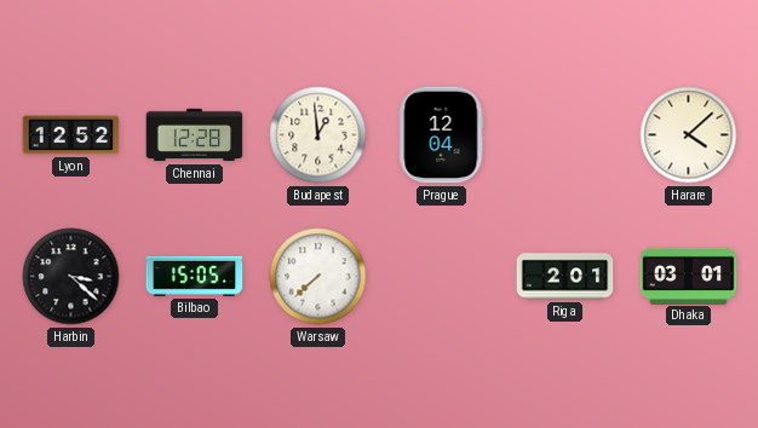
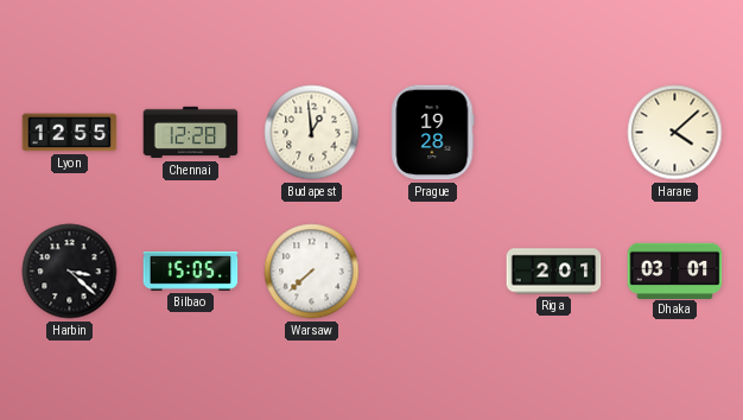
Lyon: 12:52 -> 12:55 (70, 133)
Prague: 12:04 -> 19:28 (432, 133)
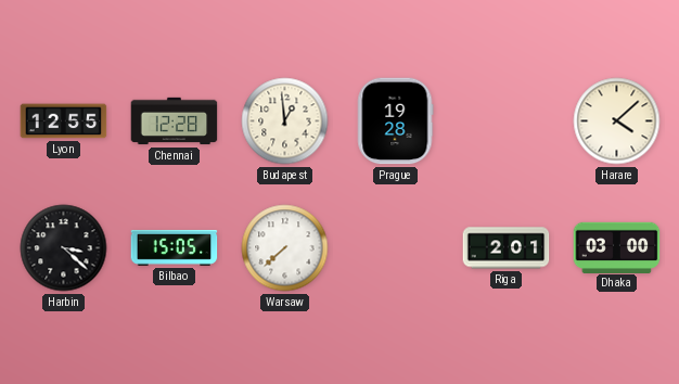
Dhaka: 03:01 -> 03:00 (617, 247)
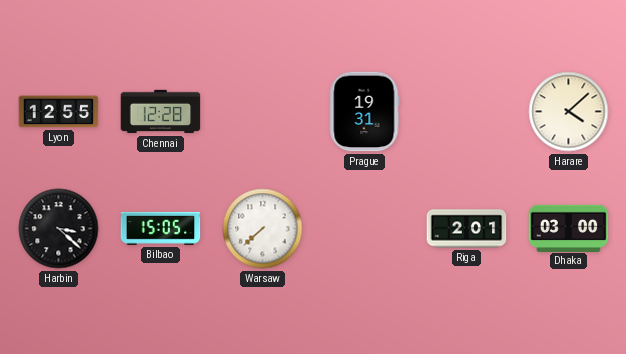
Budapest: 12:59 -> none (285, 121)
Prague: 19:28 -> 19:31 (364, 112)
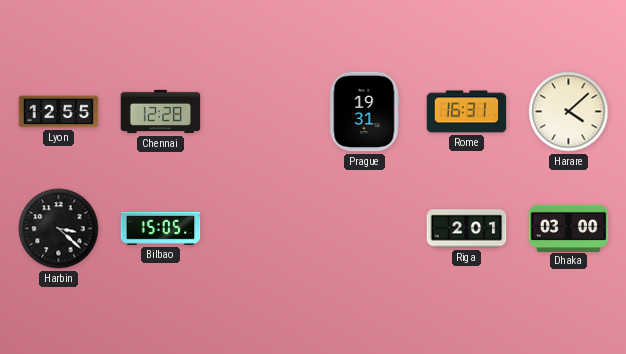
Rome: none -> 16:31 (467, 112)
Warsaw: 7:38 -> none (263, 229)
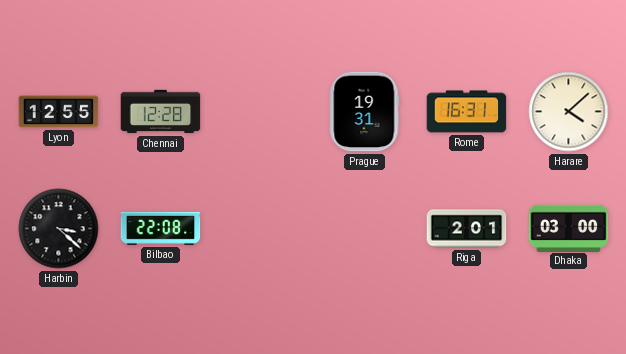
Bilbao: 15:05 -> 22:08 (161, 228)
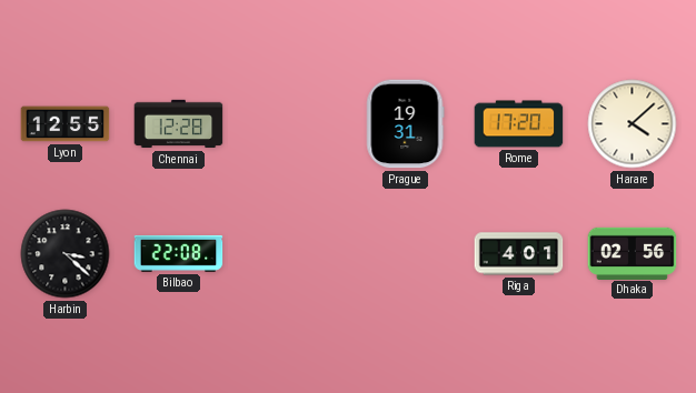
Rome: 16:31 -> 17:20 (519, 124)
Riga: 2:01 -> 4:01 (519, 254)
Dhaka: 03:00 -> 02:56 (633, 253)
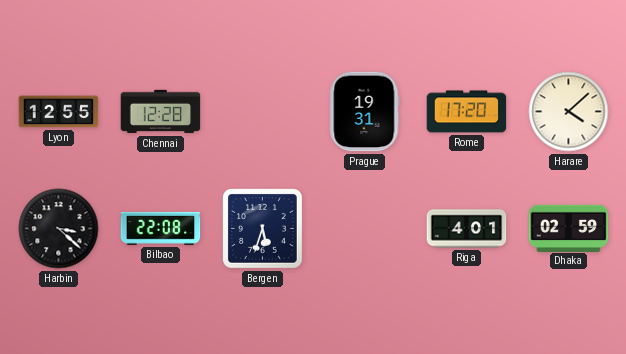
Bergen: none -> 5:33 (263, 229)
Dhaka: 02:56 -> 02:59 (569, 228)
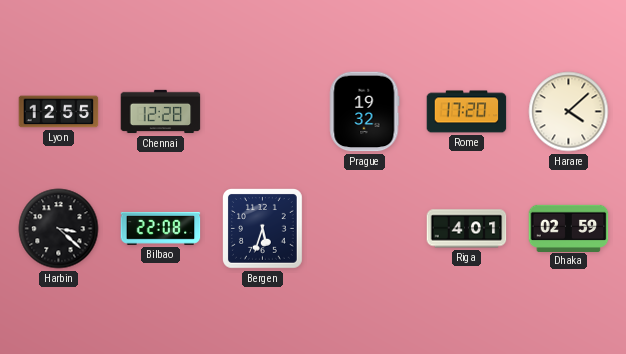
Prague: 19:31 -> 19:32 (364, 112)
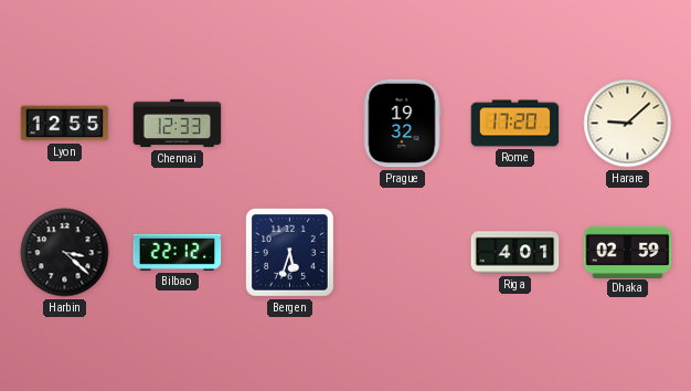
Chennai: 12:28 -> 12:33 (178, 124)
Harare: 4:08 -> 9:08 (628, 124)
Bilbao: 22:08 -> 22:12 (178, 252)
